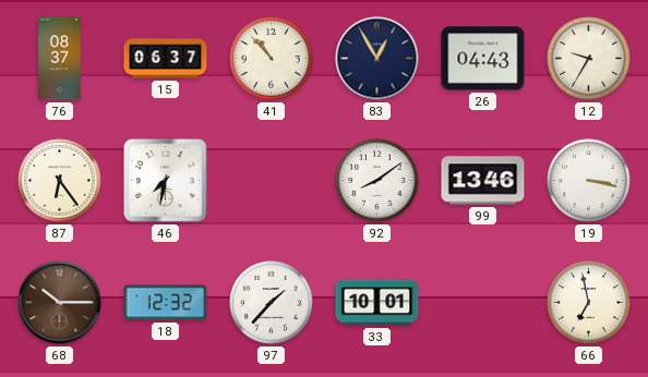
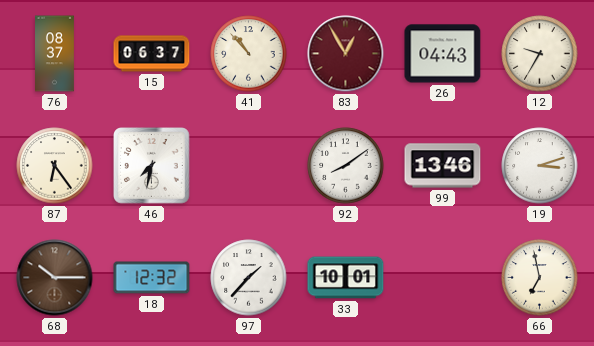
83 dial: navy -> burgundy (346, 54)
19: 3:17 -> 3:12 (540, 166)
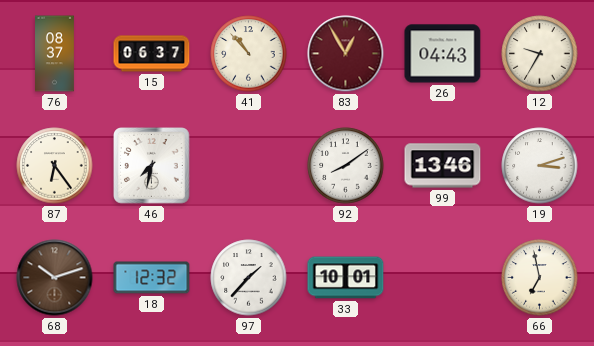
68: 10:15 -> 10:12 (55, 278)
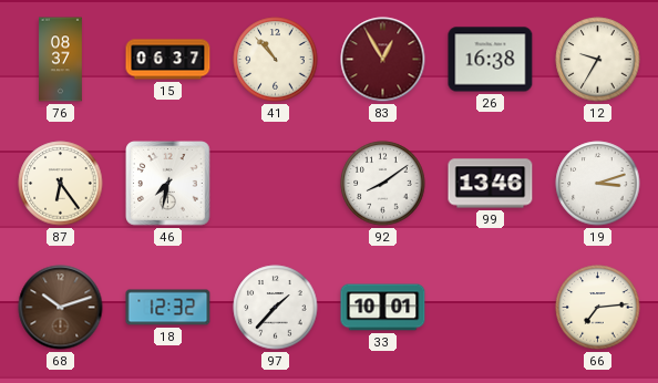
26: 04:43 -> 16:38 (491, 60)
66: 6:58 -> 7:14 (598, 308)
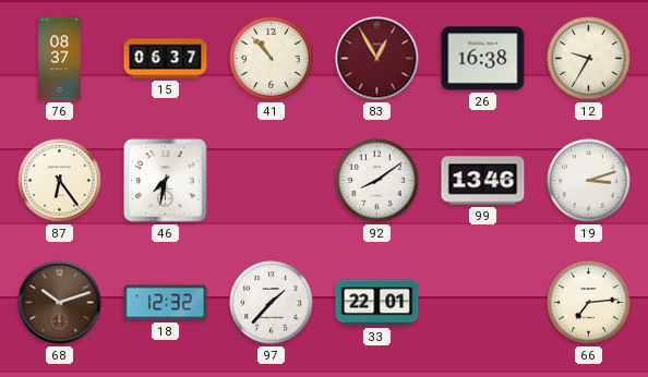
33: 10:01 -> 22:01 (377, 303)
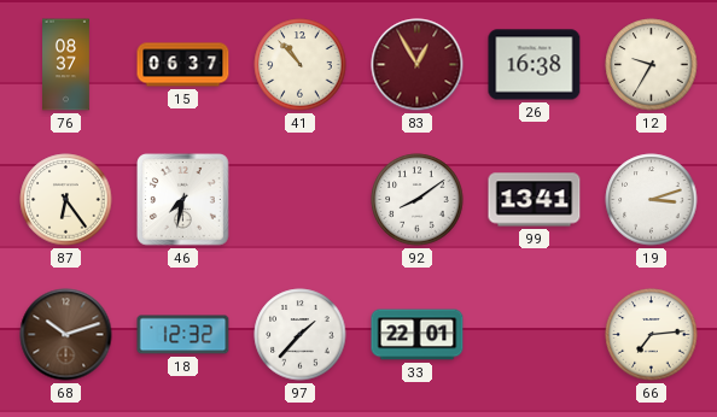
99: 13:46 -> 13:41 (535, 200)
